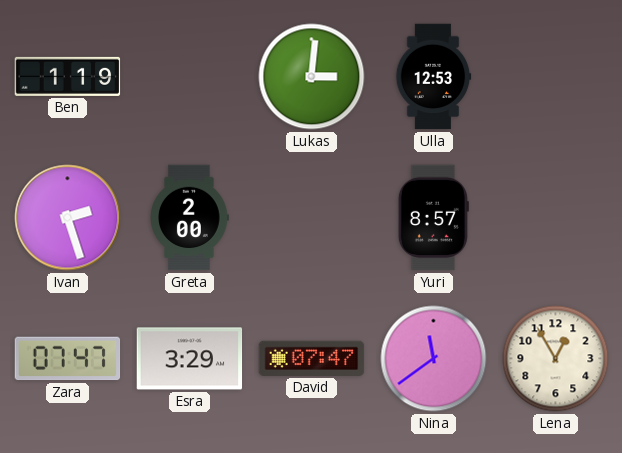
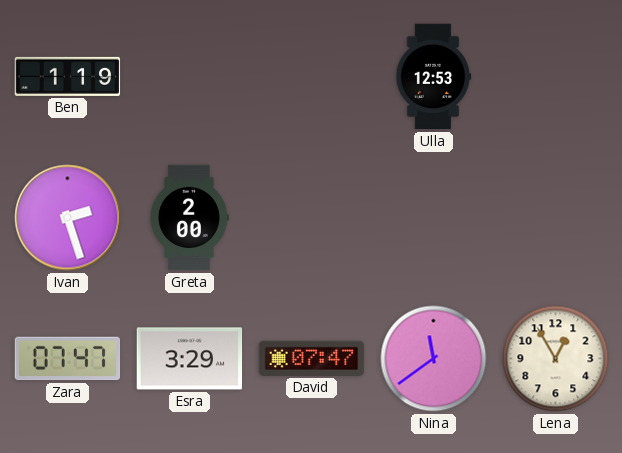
Lukas: 3:01 -> none (312, 77)
Yuri: 8:57 -> none (433, 218)
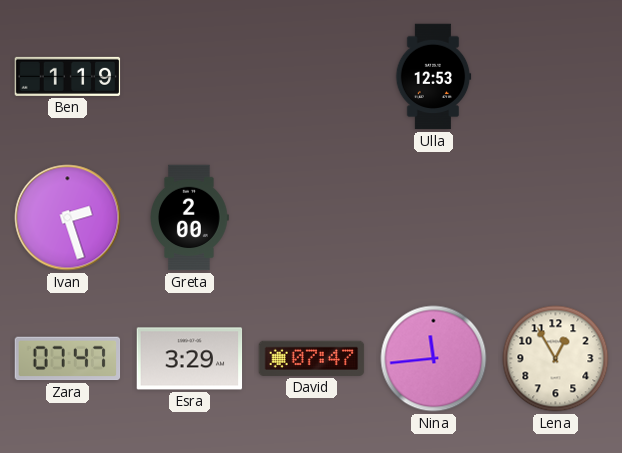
Nina: 11:39 -> 11:44 (434, 359)
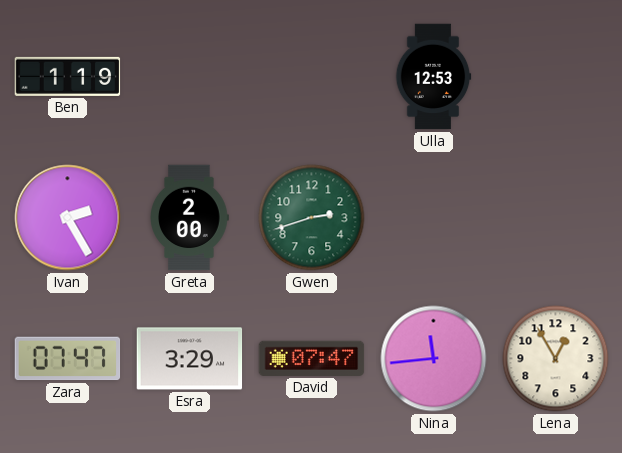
Ivan: 2:27 -> 2:25 (68, 218)
Gwen: none -> 2:42 (312, 218)
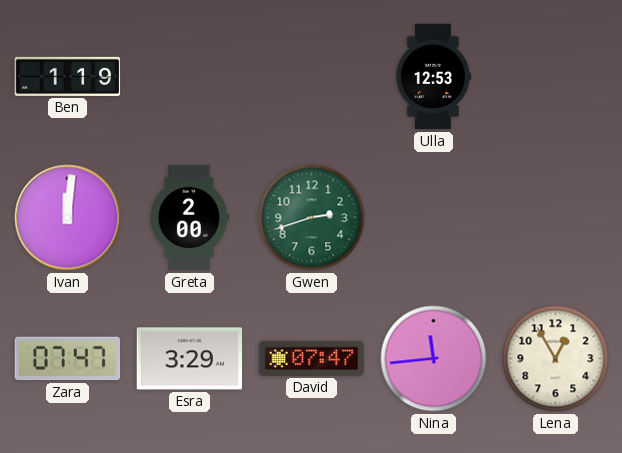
Ivan: 2:25 -> 12:01 (68, 218)
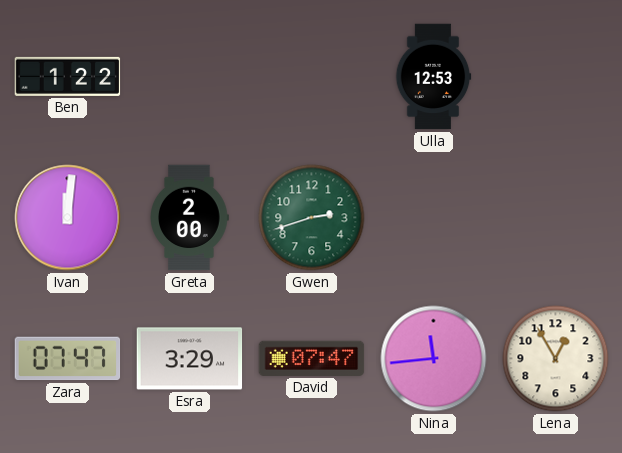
Ben: 1:19 -> 1:22 (68, 76)
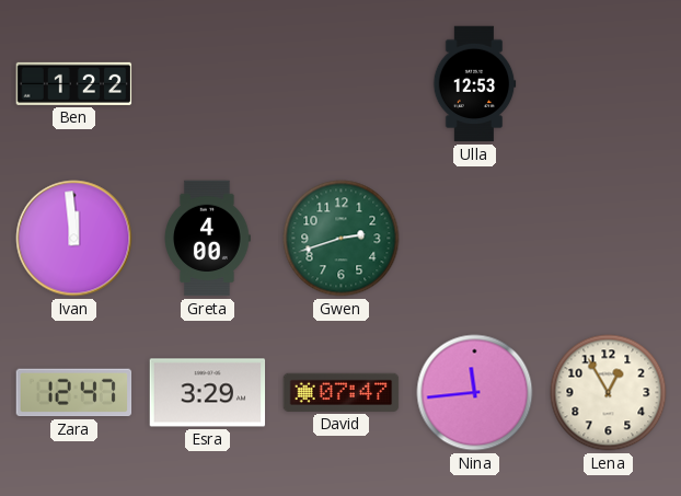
Ivan: 12:01 -> 11:59 (74, 239)
Greta: 2:00 -> 4:00 (208, 239)
Zara: 07:47 -> 12:47 (74, 393)
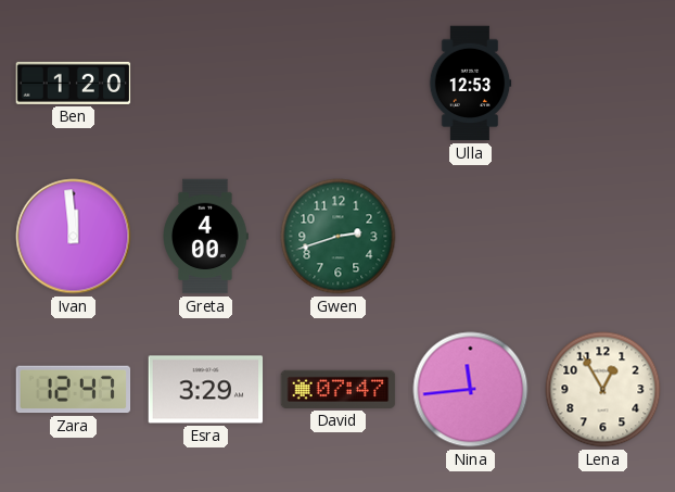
Ben: 1:22 -> 1:20 (74, 83)
